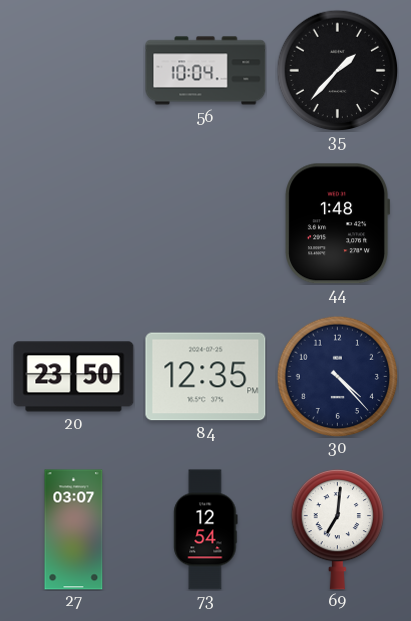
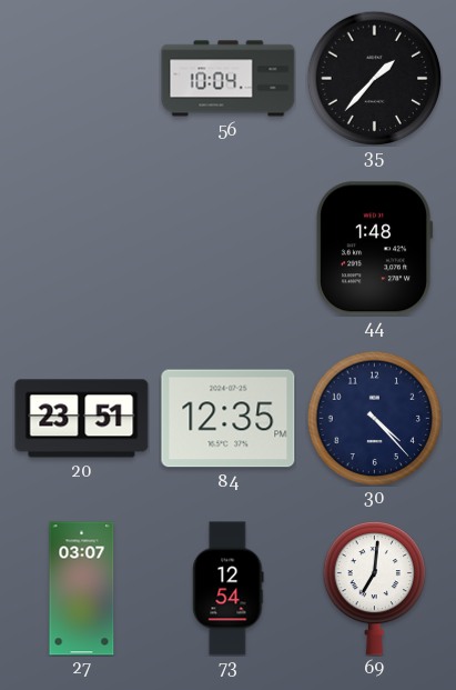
20: 23:50 -> 23:51 (82, 419)
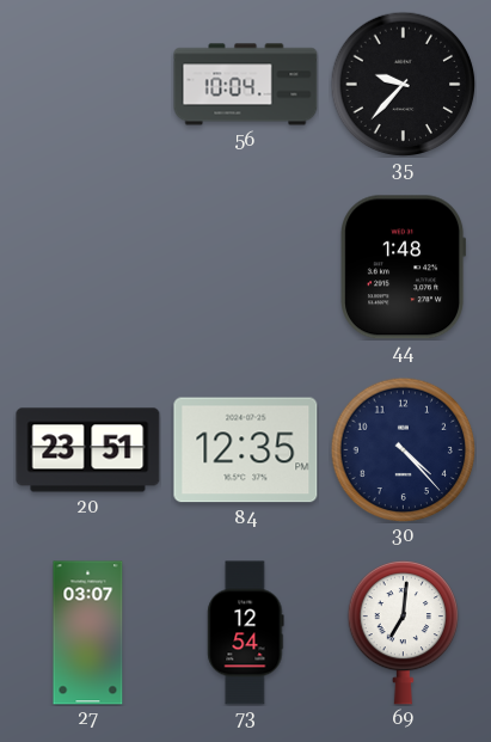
35: 1:37 -> 9:37 (403, 84)
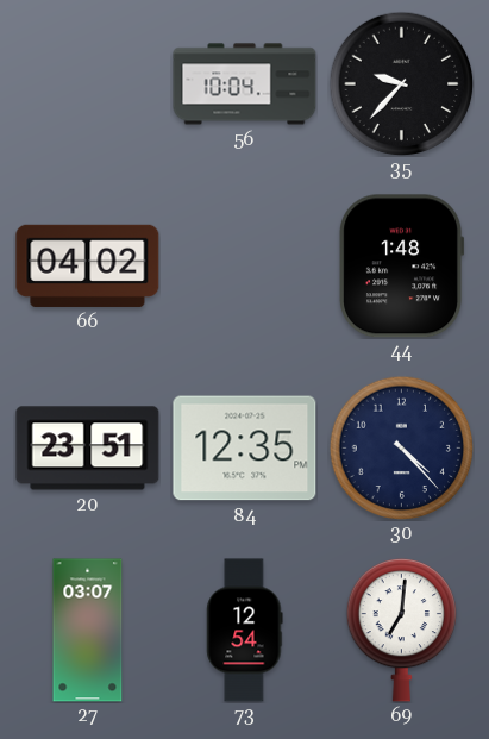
66: none -> 04:02 (88, 265)
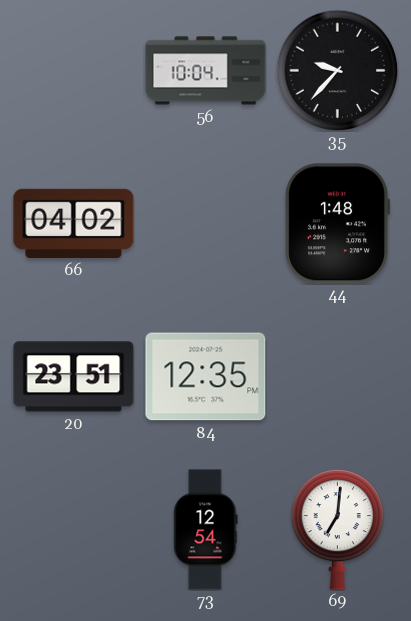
30: 4:23 -> none (401, 447)
27: 03:07 -> none (88, 631)
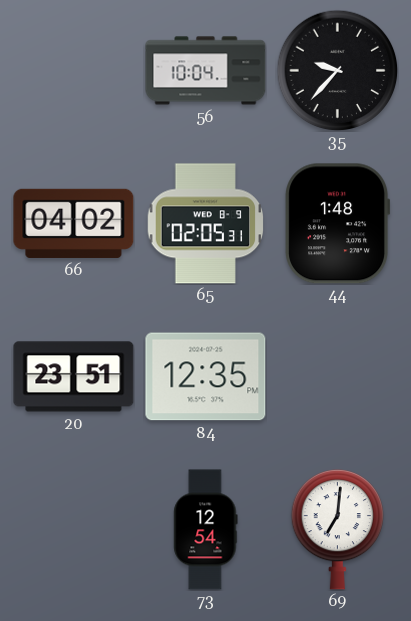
65: none -> 02:05 (206, 224)
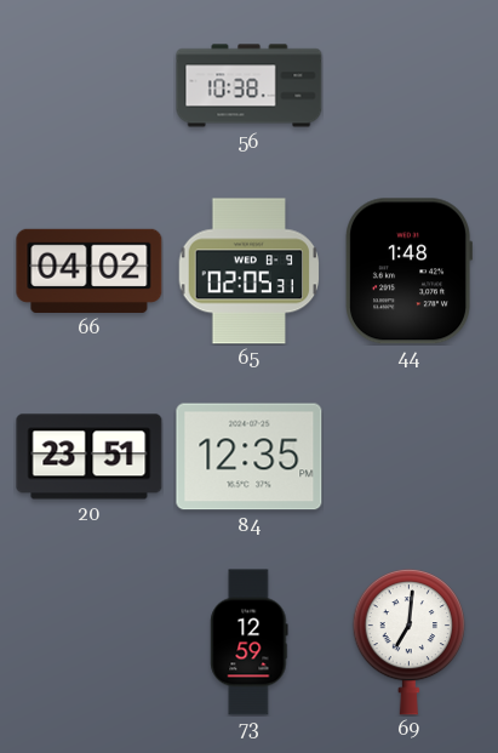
56: 10:04 -> 10:38 (250, 86)
35: 9:37 -> none (337, 70)
73: 12:54 -> 12:59 (250, 643)
